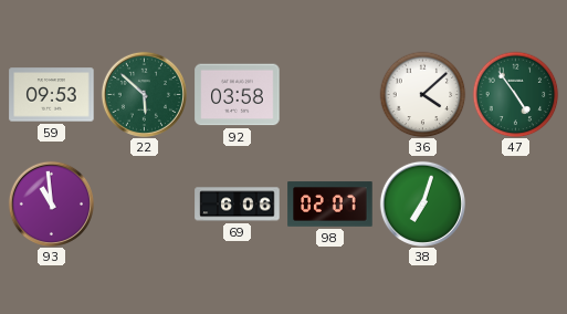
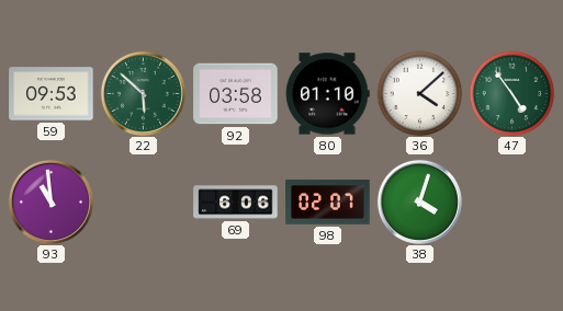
80: none -> 01:10 (327, 94)
38: 7:03 -> 4:03 (419, 201)
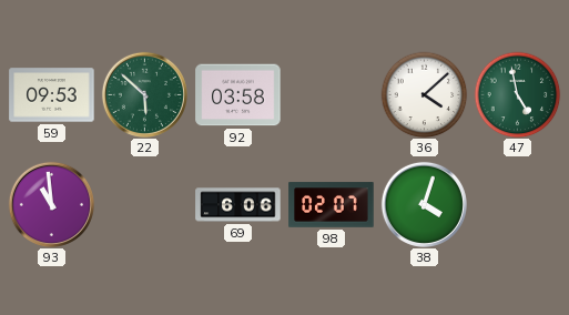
80: 01:10 -> none (327, 94)
47: 4:54 -> 4:58 (517, 94)
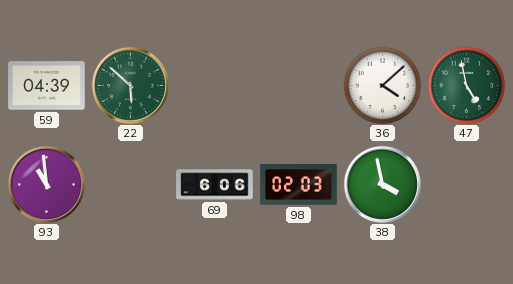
59: 09:53 -> 04:39 (47, 86)
92: 03:58 -> none (238, 95)
98: 02:07 -> 02:03 (299, 185)
38: 4:03 -> 3:58 (382, 184)
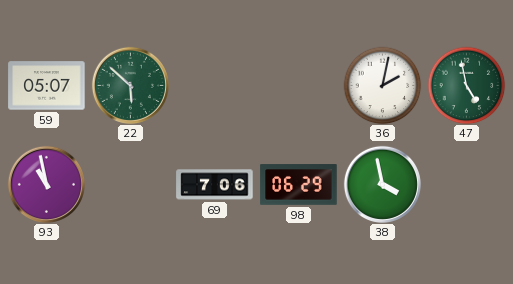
59: 04:39 -> 05:07 (47, 86)
36: 4:08 -> 2:02 (382, 85)
93: 10:59 -> 10:58 (46, 184)
69: 6:06 -> 7:06 (215, 185)
98: 02:03 -> 06:29 (299, 185)
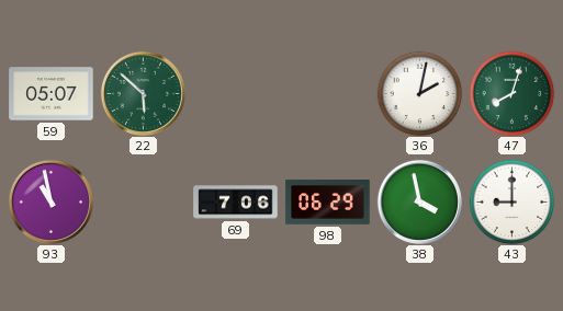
47: 4:58 -> 8:03 (511, 93)
43: none -> 9:00 (511, 201)
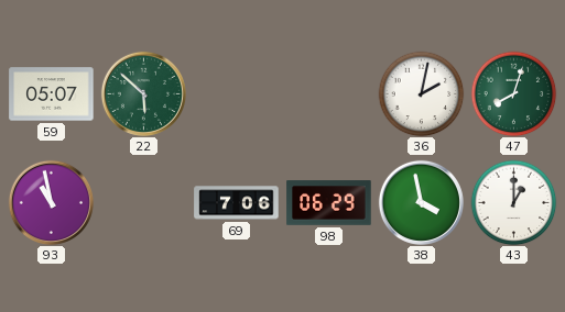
43: 9:00 -> 1:00 (513, 202)
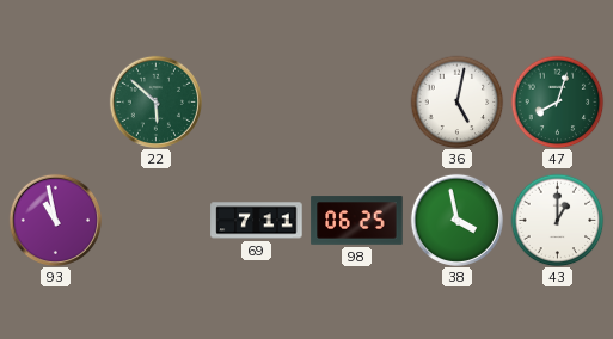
59: 05:07 -> none (52, 94)
36: 2:02 -> 5:02 (456, 101)
69: 7:06 -> 7:11 (257, 221)
98: 06:29 -> 06:25 (357, 221)
